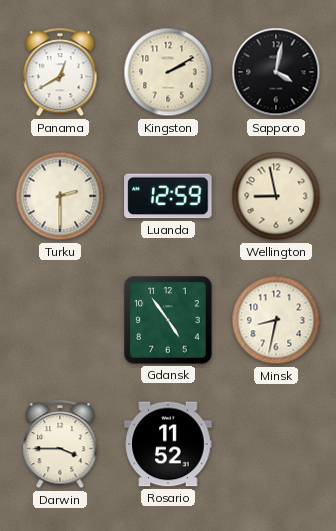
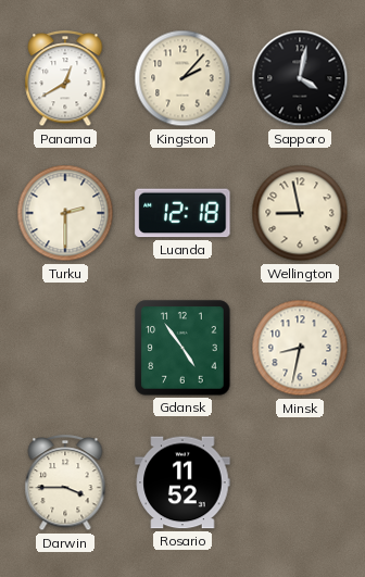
Kingston: 2:10 -> 2:07 (182, 78)
Luanda: 12:59 -> 12:18 (182, 213)
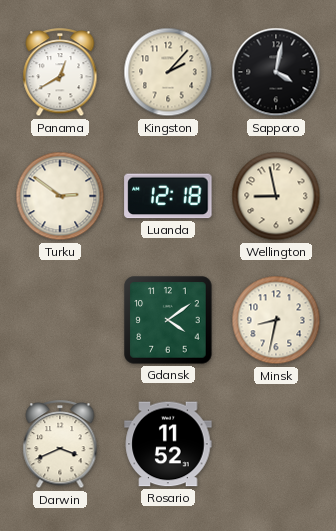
Turku: 2:30 -> 2:51 (60, 196)
Gdansk: 4:54 -> 4:09 (168, 320)
Darwin: 3:45 -> 3:41 (60, 445)
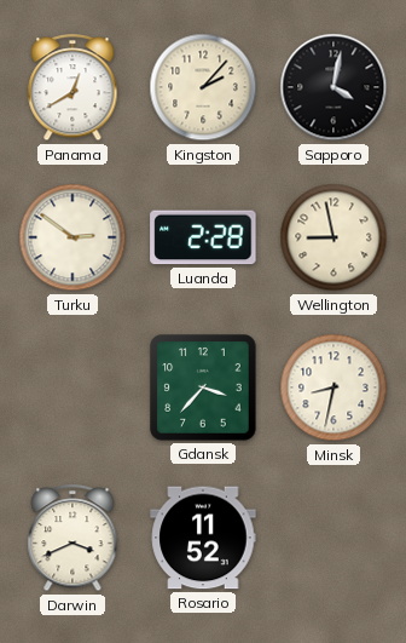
Luanda: 12:18 -> 2:28 (203, 237)
Gdansk: 4:09 -> 3:37 (203, 387)
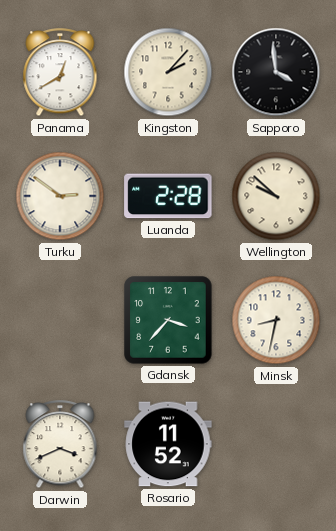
Sapporo: 4:02 -> 3:59 (276, 72)
Wellington: 8:58 -> 9:52 (276, 196)
